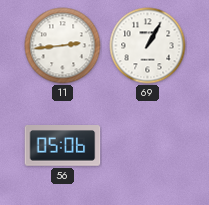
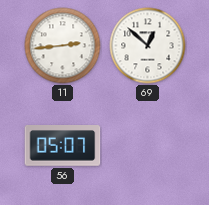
69: 1:05 -> 12:52 (148, 46)
56: 05:06 -> 05:07 (63, 146)
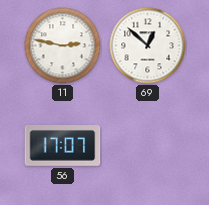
11: 2:44 -> 2:47 (63, 46)
56: 05:07 -> 17:07 (63, 146)
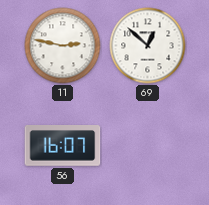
56: 17:07 -> 16:07 (63, 146)
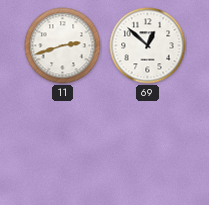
11: 2:47 -> 2:42 (63, 46)
56: 16:07 -> none (63, 146)
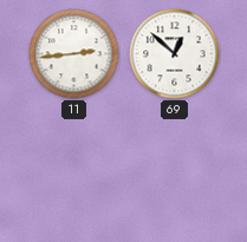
11: 2:42 -> 2:44 (74, 54)
